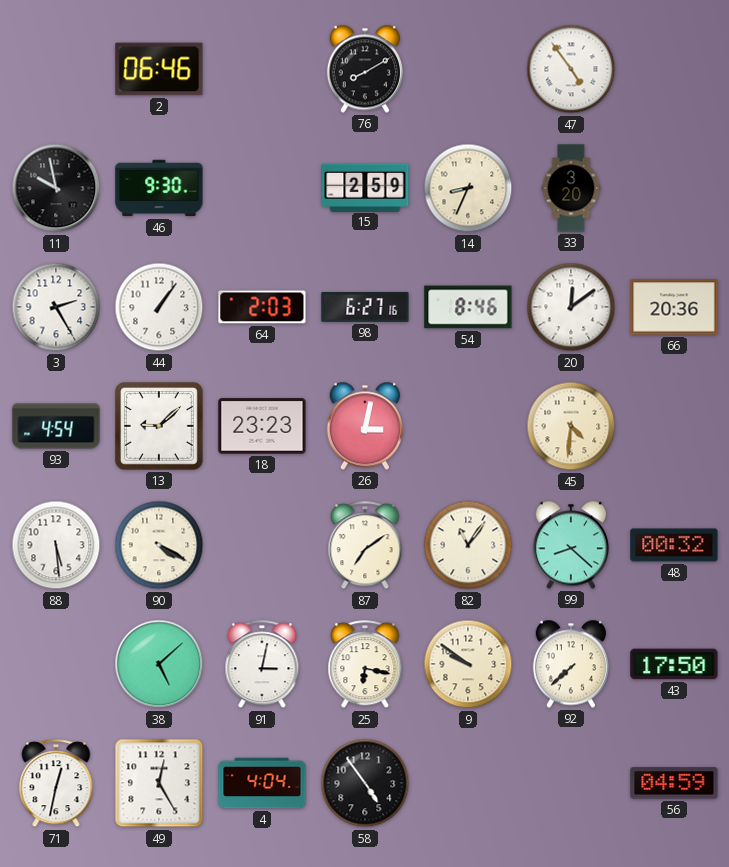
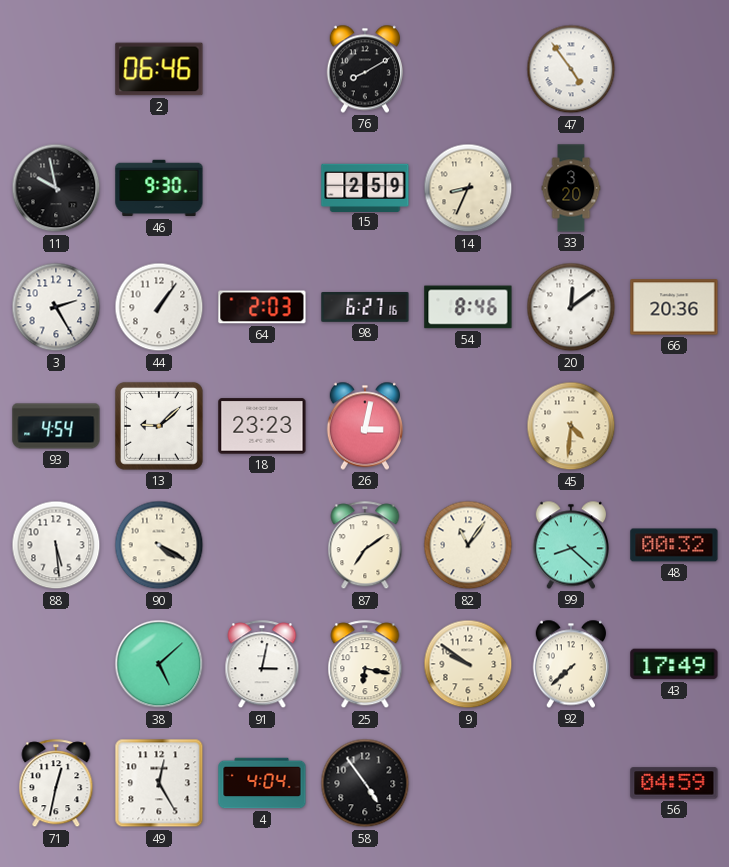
43: 17:50 -> 17:49 (674, 664)
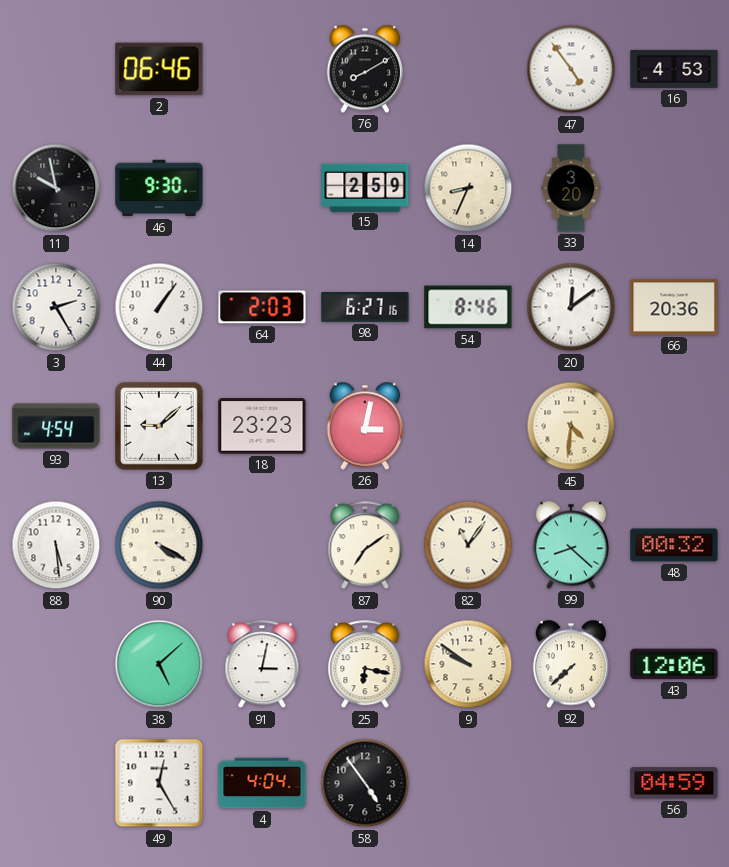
16: none -> 4:53 (674, 69)
43: 17:49 -> 12:06 (674, 664)
71: 12:32 -> none (56, 784)
